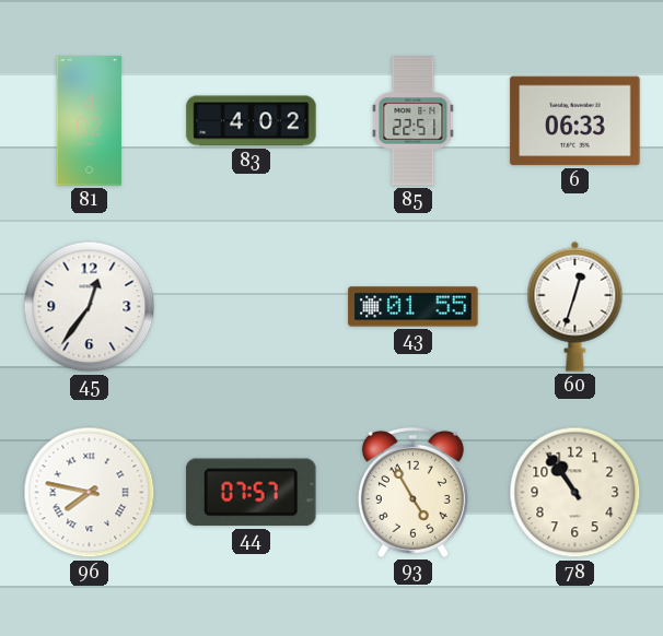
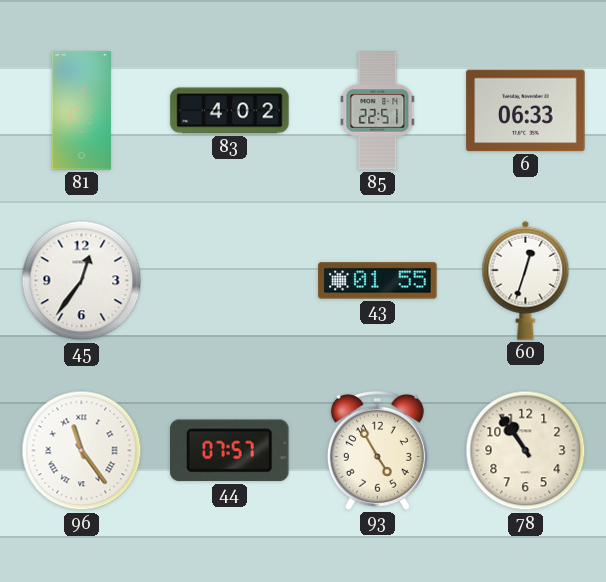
96: 7:47 -> 11:24 (82, 451)
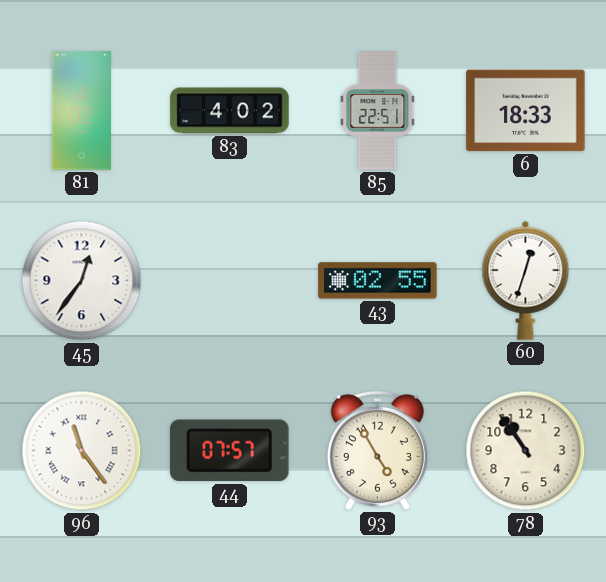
6: 06:33 -> 18:33 (526, 111)
43: 01:55 -> 02:55 (378, 281)
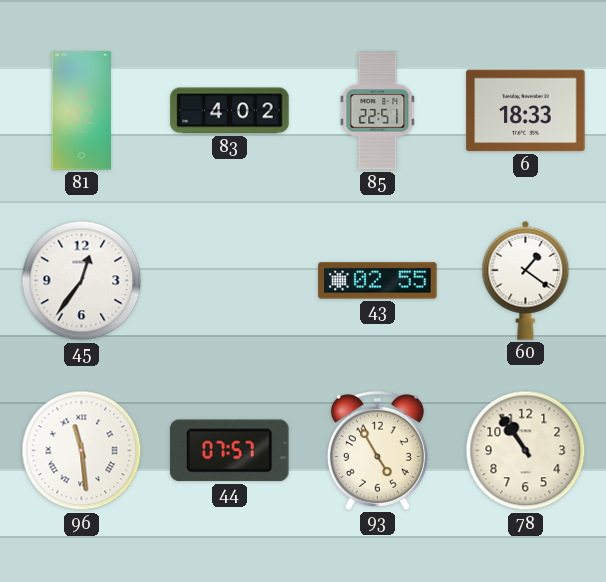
60: 12:33 -> 1:21 (526, 280)
96: 11:24 -> 11:29 (82, 451)
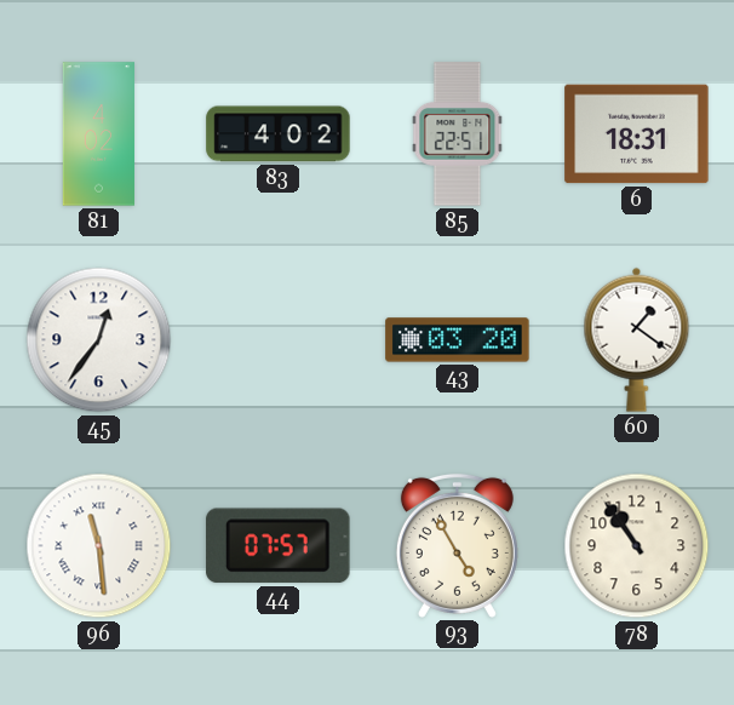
6: 18:33 -> 18:31 (637, 134)
43: 02:55 -> 03:20 (458, 340)
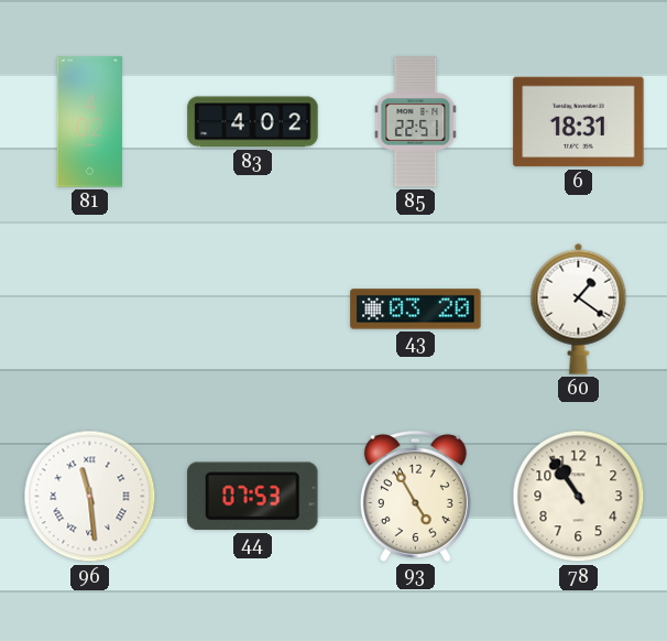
45: 12:36 -> none (99, 340)
44: 07:57 -> 07:53 (253, 497)
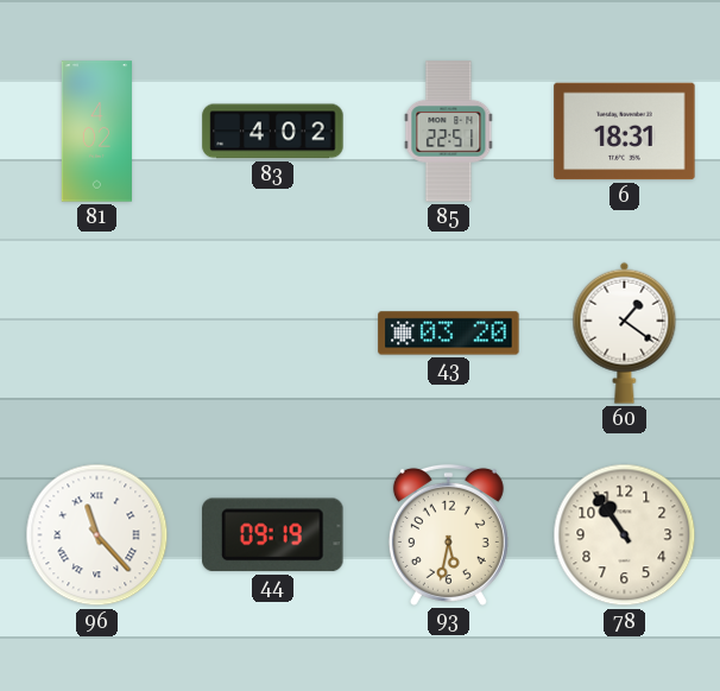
96: 11:29 -> 11:23 (97, 535)
44: 07:53 -> 09:19 (273, 535)
93: 4:55 -> 5:32 (448, 534)
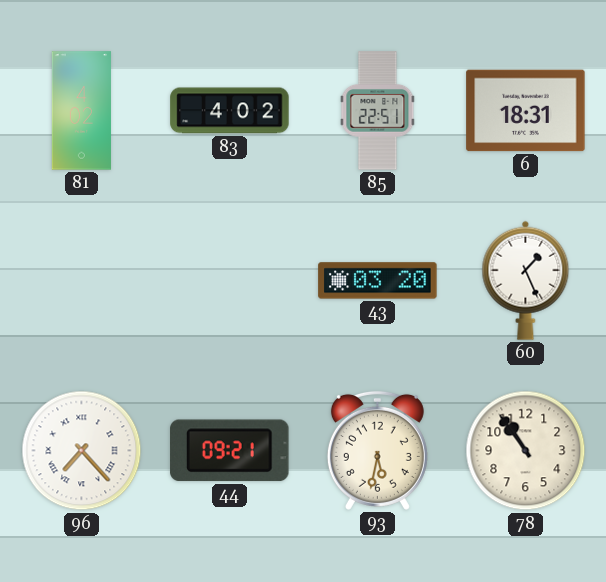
60: 1:21 -> 1:26 (526, 280)
96: 11:23 -> 7:23 (82, 451)
44: 09:19 -> 09:21 (230, 451)
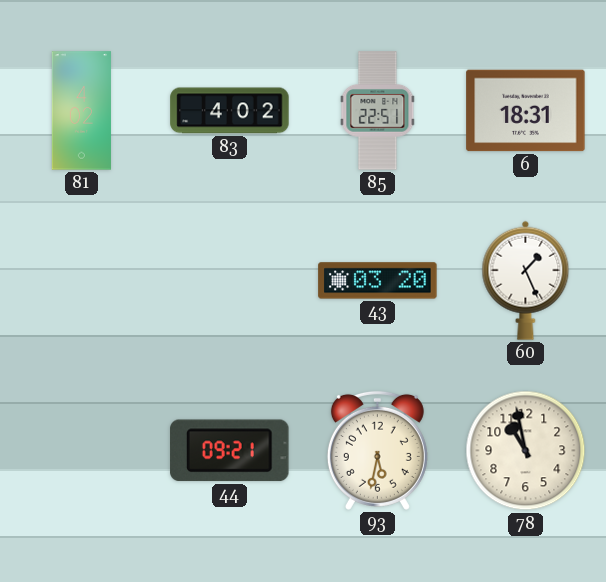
96: 7:23 -> none (82, 451)
78: 10:54 -> 10:58 (526, 451)
